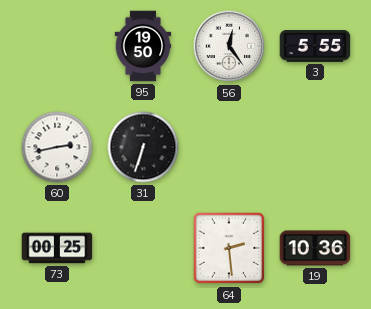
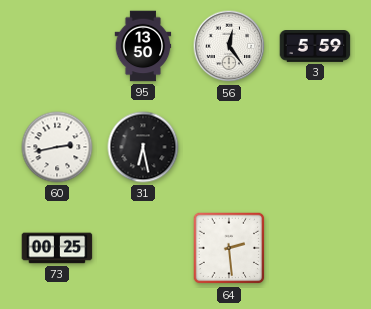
95: 19:50 -> 13:50 (143, 46)
3: 5:55 -> 5:59 (315, 46)
31: 6:33 -> 6:28 (143, 147)
19: 10:36 -> none (315, 248)
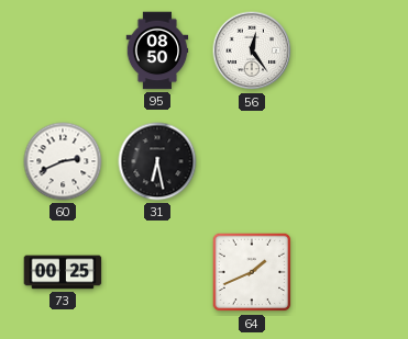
95: 13:50 -> 08:50 (157, 50)
3: 5:59 -> none (315, 46)
60: 2:43 -> 2:41 (63, 161)
64: 2:29 -> 1:41 (252, 272)
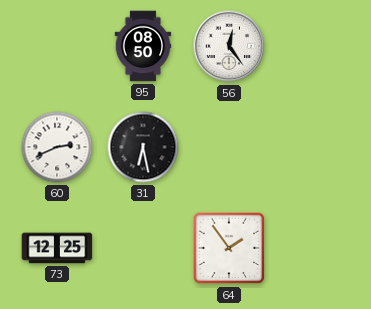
73: 00:25 -> 12:25 (57, 248)
64: 1:41 -> 1:54 (229, 248)
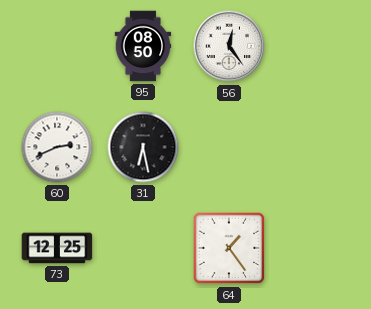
64: 1:54 -> 1:24 (229, 248)
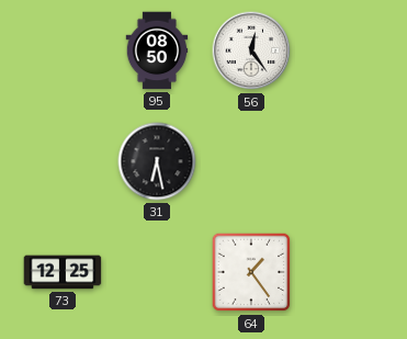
60: 2:41 -> none (57, 147)
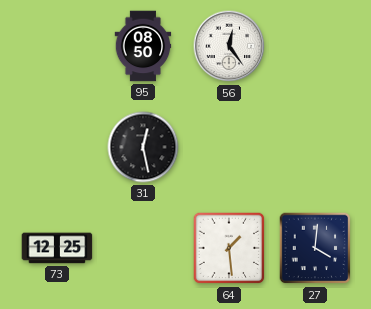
31: 6:28 -> 12:28 (143, 147)
64: 1:24 -> 1:29 (229, 248)
27: none -> 4:01 (315, 248)
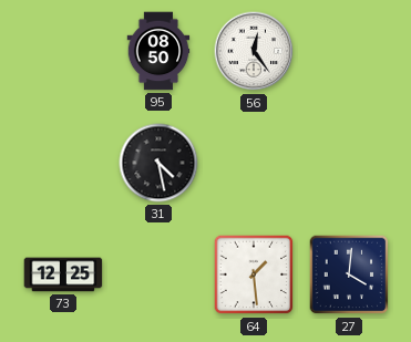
31: 12:28 -> 4:28 (158, 163)
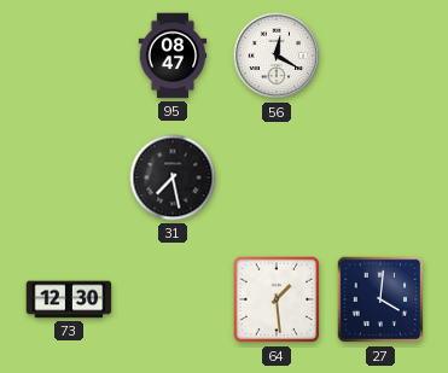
95: 08:50 -> 08:47 (173, 56)
56: 12:24 -> 12:20 (277, 56)
31: 4:28 -> 7:28 (173, 177)
73: 12:25 -> 12:30 (69, 299)
